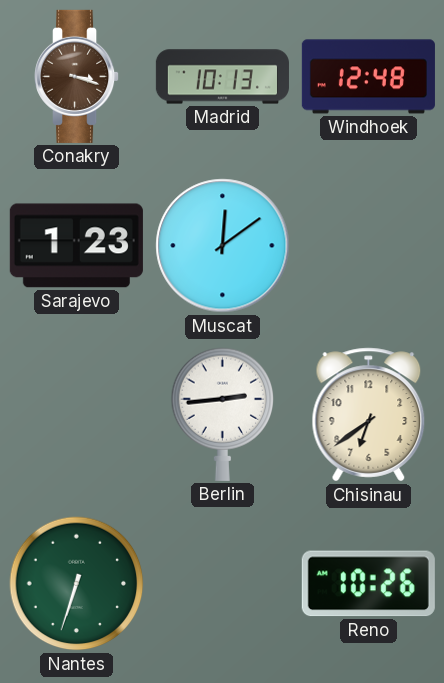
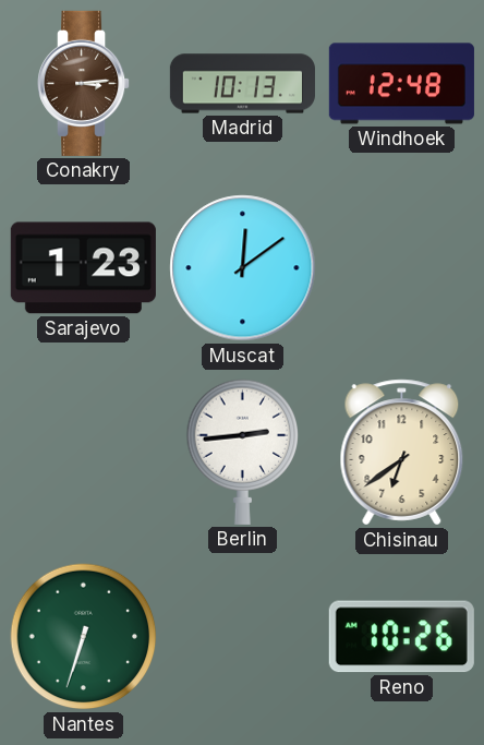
Conakry: 3:18 -> 3:14 (85, 83)
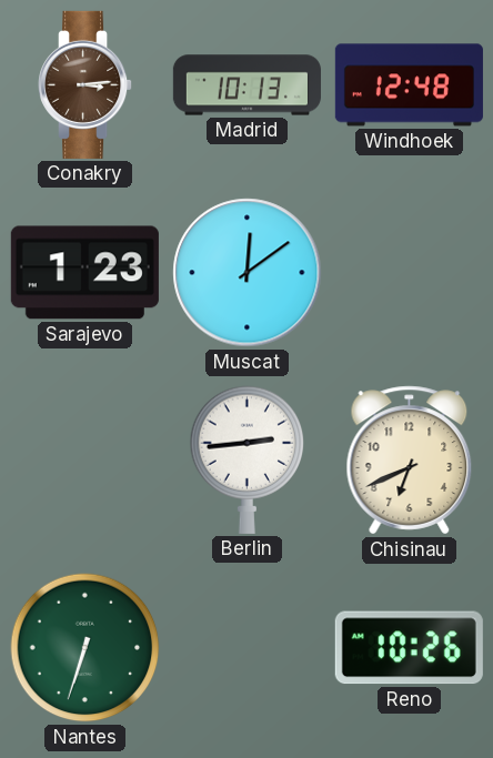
Chisinau: 6:39 -> 6:41 (410, 461)
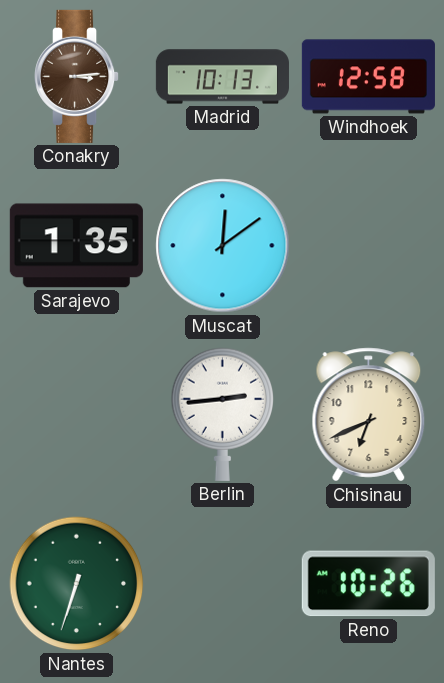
Windhoek: 12:48 -> 12:58 (368, 77)
Sarajevo: 1:23 -> 1:35 (76, 246)
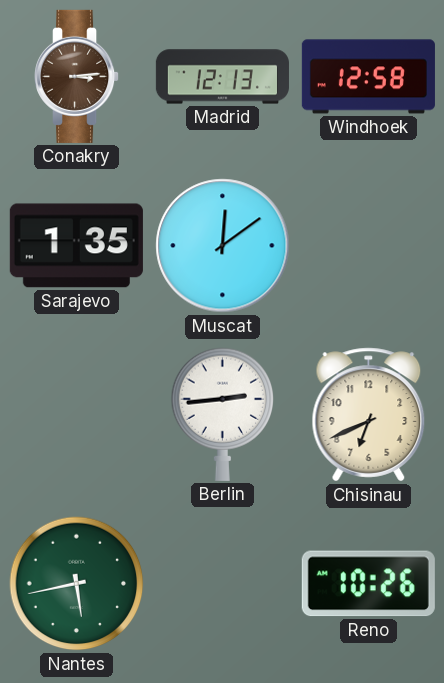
Madrid: 10:13 -> 12:13 (222, 77)
Nantes: 6:33 -> 5:43 (77, 584)
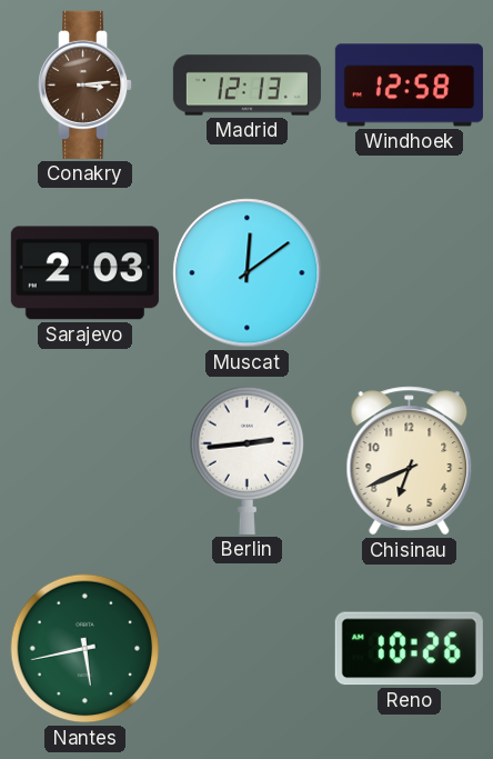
Sarajevo: 1:35 -> 2:03 (84, 273)
